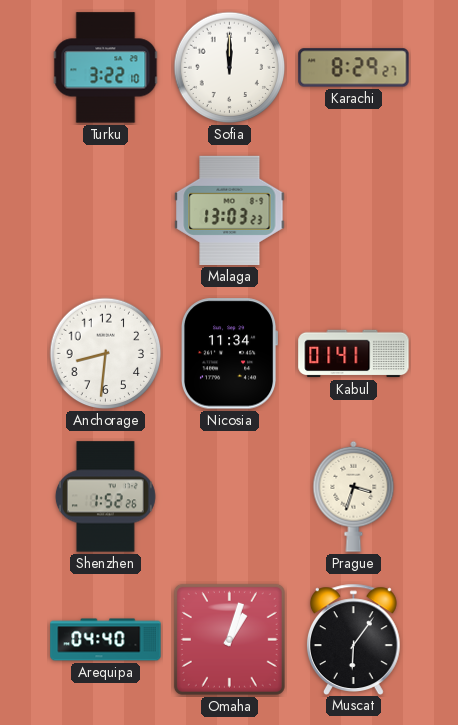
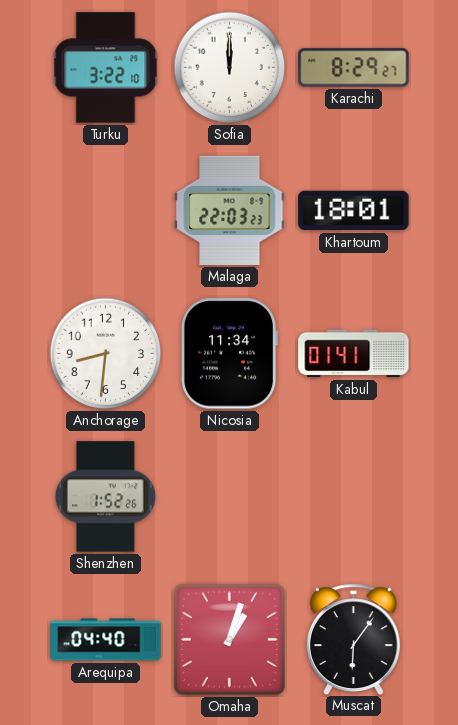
Malaga: 13:03 -> 22:03 (230, 210)
Khartoum: none -> 18:01 (354, 211)
Prague: 3:33 -> none (354, 496)
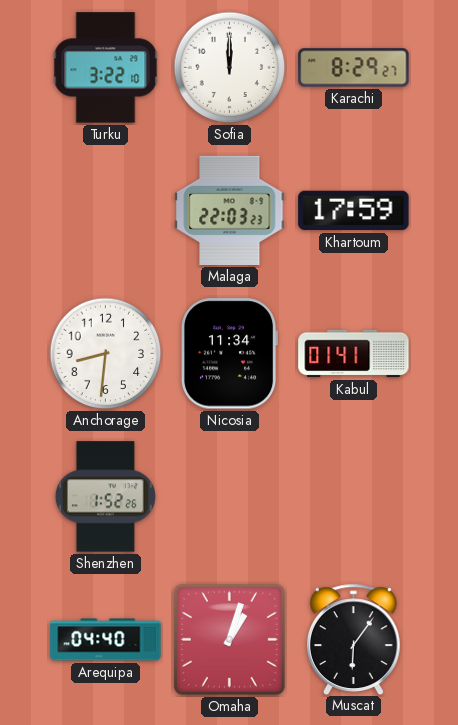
Khartoum: 18:01 -> 17:59 (354, 211)
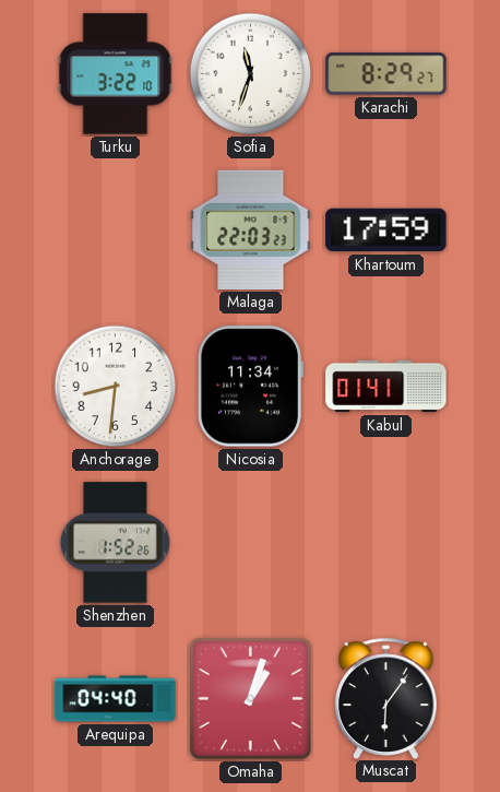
Sofia: 12:00 -> 11:33 (251, 74)
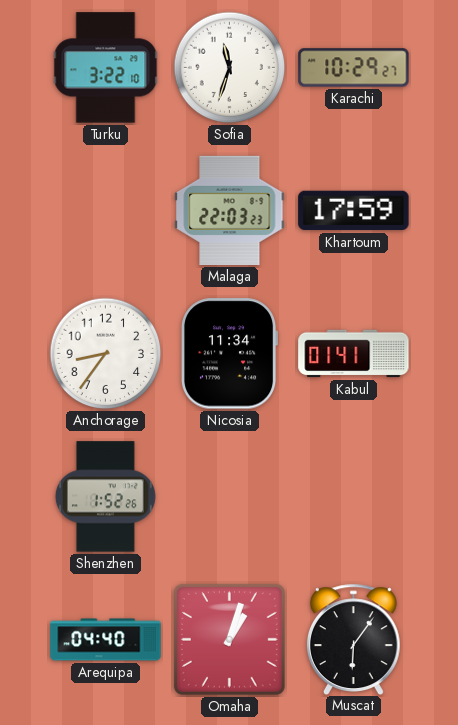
Karachi: 8:29 -> 10:29 (354, 68)
Anchorage: 8:31 -> 8:36 (106, 354)
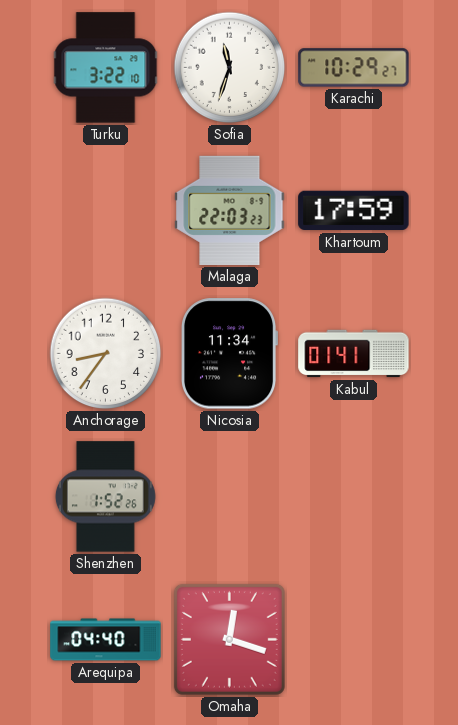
Omaha: 1:03 -> 12:18 (229, 639)
Muscat: 6:06 -> none (353, 639)
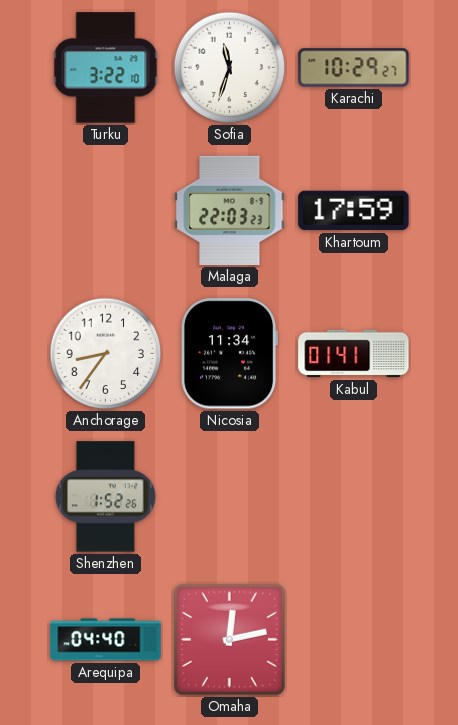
Omaha: 12:18 -> 12:13 (229, 639)
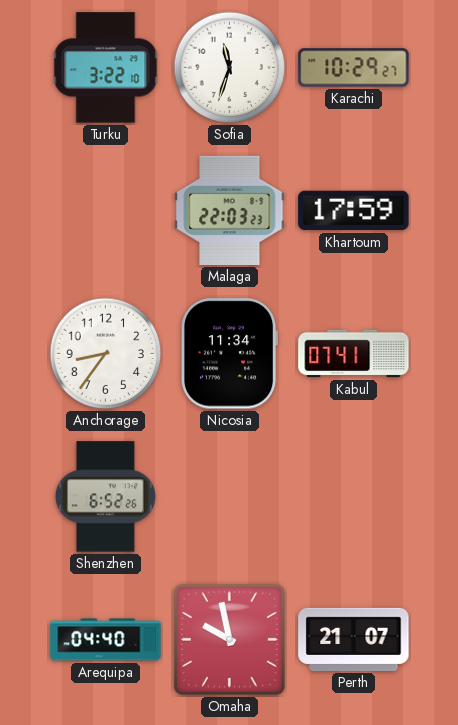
Kabul: 01:41 -> 07:41 (354, 354)
Shenzhen: 1:52 -> 6:52 (105, 497)
Omaha: 12:13 -> 9:58 (229, 639)
Perth: none -> 21:07 (354, 639)
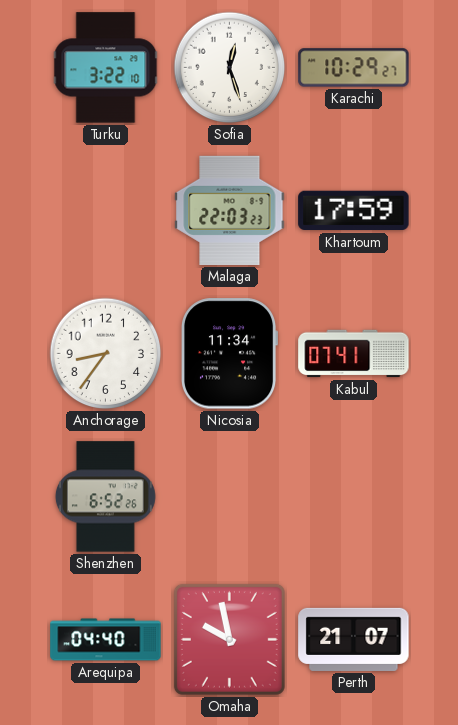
Sofia: 11:33 -> 12:27 (230, 68)
